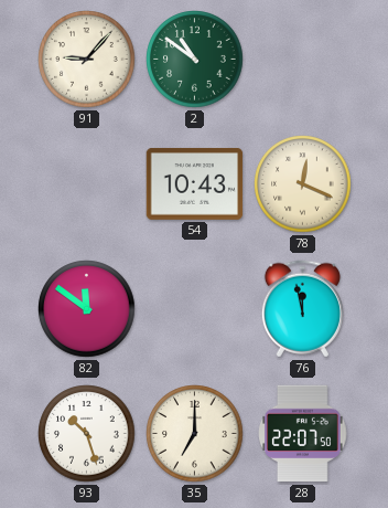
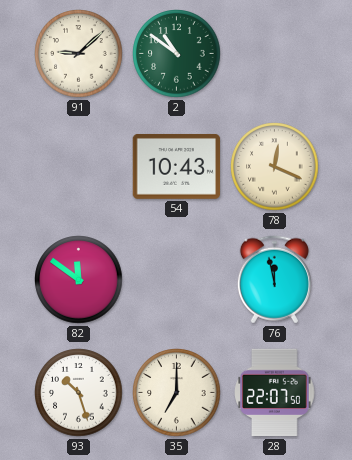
91: 9:07 -> 9:08 (79, 54)
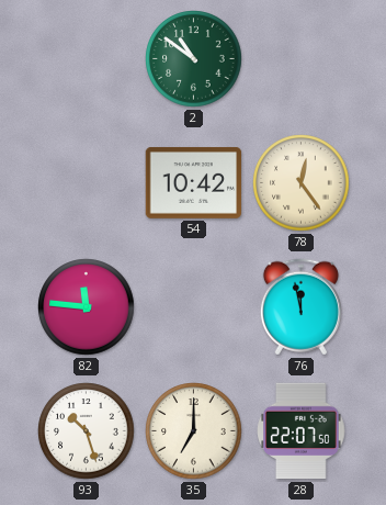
91: 9:08 -> none (79, 54)
54: 10:43 -> 10:42 (194, 182)
78: 12:19 -> 12:24 (302, 183)
82: 11:51 -> 11:46 (87, 307)
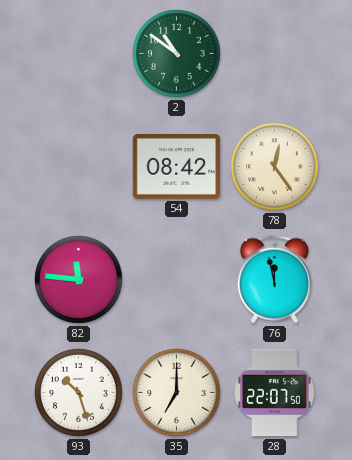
54: 10:42 -> 08:42 (177, 166)
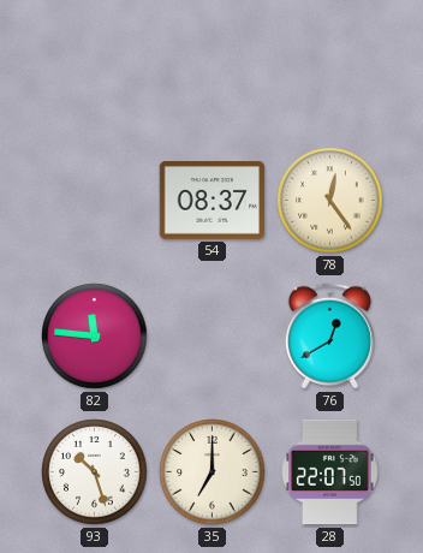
2: 10:51 -> none (177, 54)
54: 08:42 -> 08:37 (213, 200)
76: 11:58 -> 12:40 (329, 337)
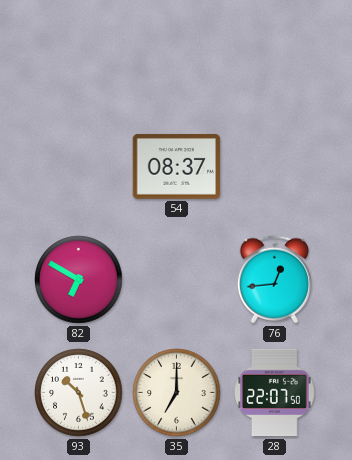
78: 12:24 -> none (330, 201)
82: 11:46 -> 6:50 (79, 280)
76: 12:40 -> 12:44 (274, 280)
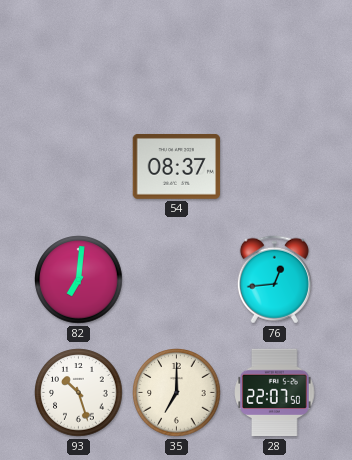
82: 6:50 -> 7:01 (79, 280)
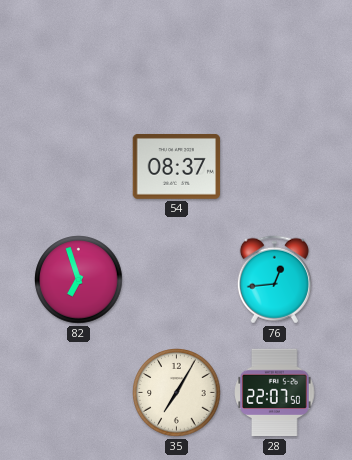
82: 7:01 -> 6:57 (79, 280)
93: 10:27 -> none (79, 393)
35: 7:00 -> 7:05 (177, 393)
